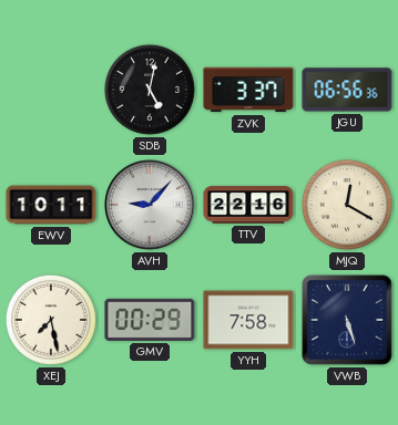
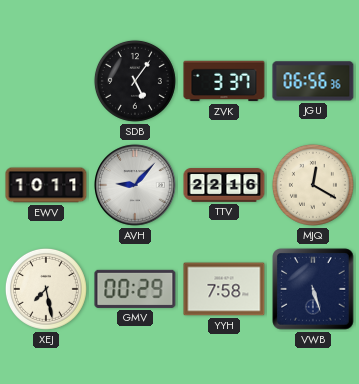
SDB: 5:02 -> 5:06 (135, 81)
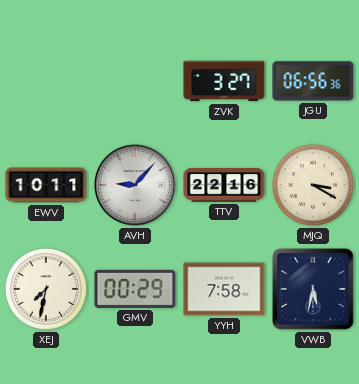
SDB: 5:06 -> none (135, 81)
ZVK: 3:37 -> 3:27 (224, 81)
MJQ: 12:20 -> 3:20 (313, 185)
XEJ: 7:28 -> 7:32 (46, 289)
VWB: 5:27 -> 5:32 (313, 289)
